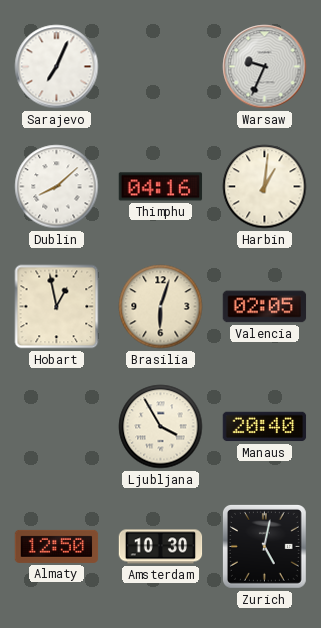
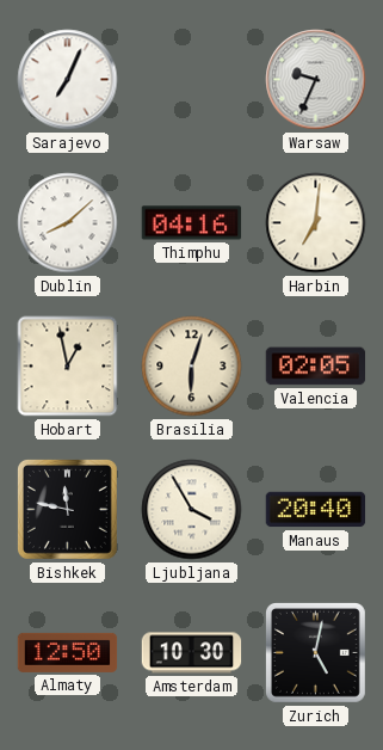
Harbin: 1:01 -> 7:01 (316, 223)
Bishkek: none -> 11:47 (67, 509)
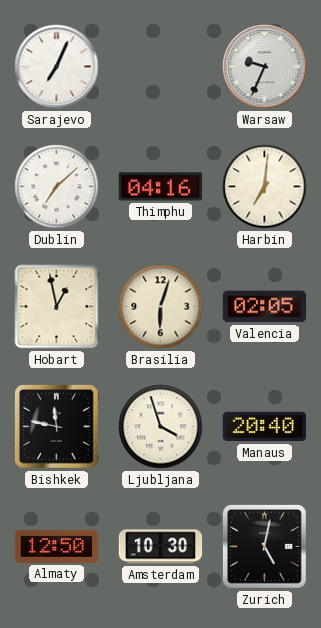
Dublin: 8:08 -> 7:08 (57, 187)
Ljubljana: 3:55 -> 3:57 (161, 427)
